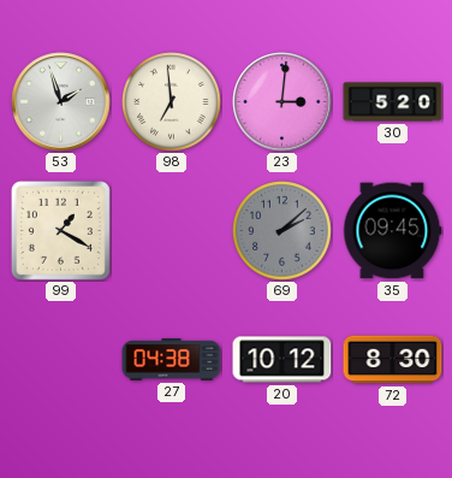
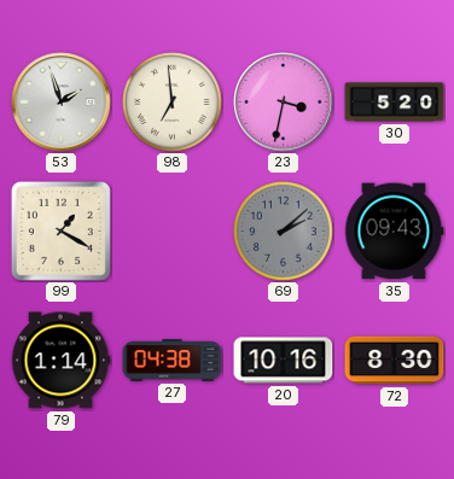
23: 3:01 -> 3:32 (284, 103)
35: 09:45 -> 09:43 (394, 232)
79: none -> 1:14 (60, 361)
20: 10:12 -> 10:16 (284, 361)
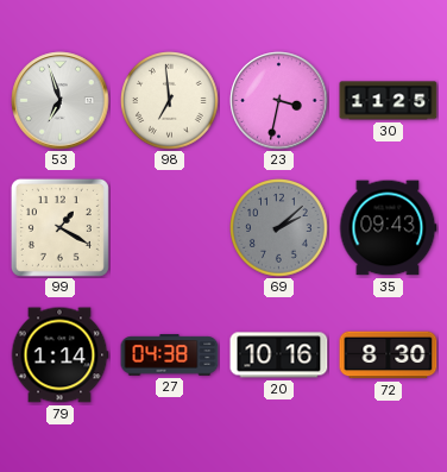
53: 1:57 -> 6:57 (61, 101)
30: 5:20 -> 11:25 (389, 101)
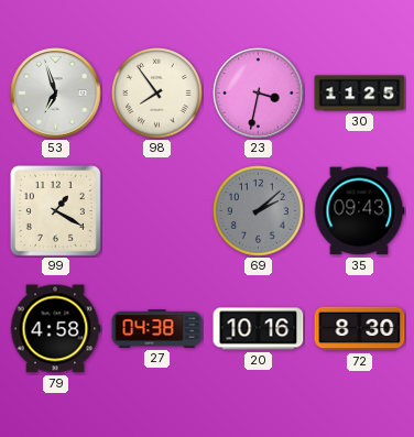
98: 6:59 -> 7:54 (157, 94)
79: 1:14 -> 4:58 (55, 329)
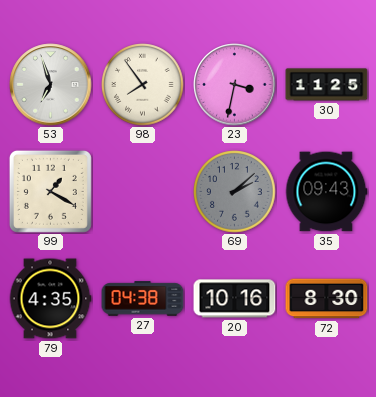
79: 4:58 -> 4:35 (50, 299)
